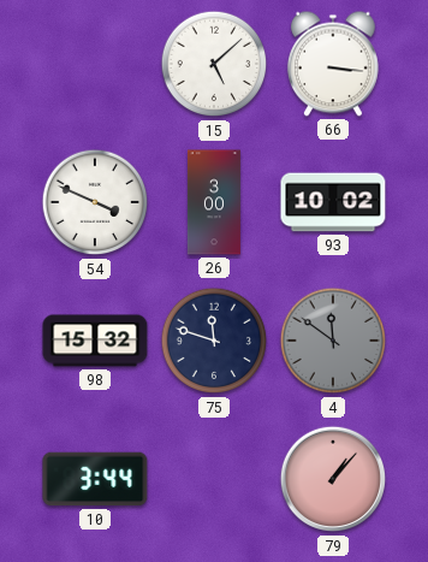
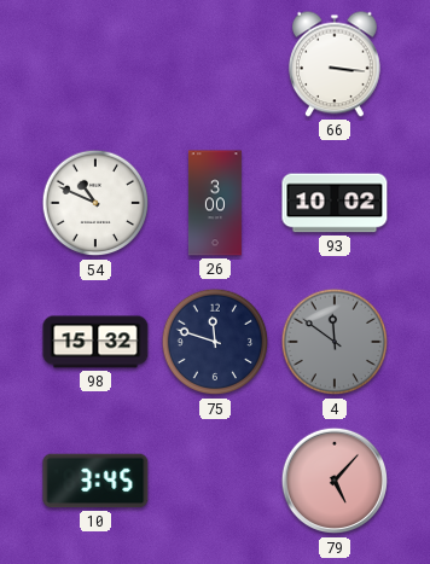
15: 5:08 -> none (214, 64)
54: 3:49 -> 10:49 (95, 203)
10: 3:44 -> 3:45 (95, 481)
79: 1:07 -> 5:07 (335, 481)
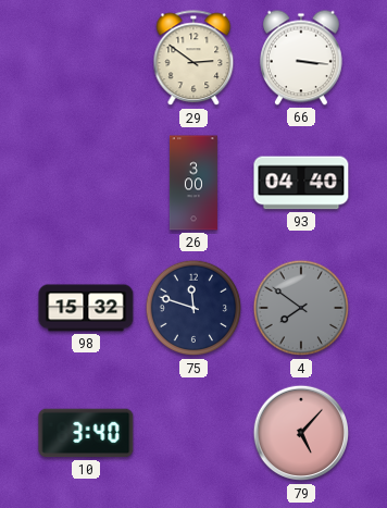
29: none -> 2:51 (193, 59)
54: 10:49 -> none (95, 203)
93: 10:02 -> 04:40 (301, 183)
4: 11:51 -> 7:51 (301, 308)
10: 3:45 -> 3:40 (86, 433)
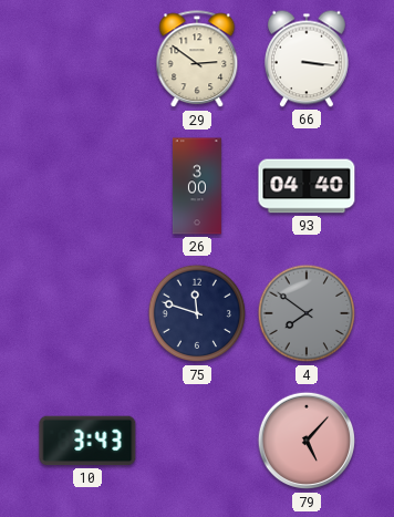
98: 15:32 -> none (86, 308)
10: 3:40 -> 3:43 (87, 441)
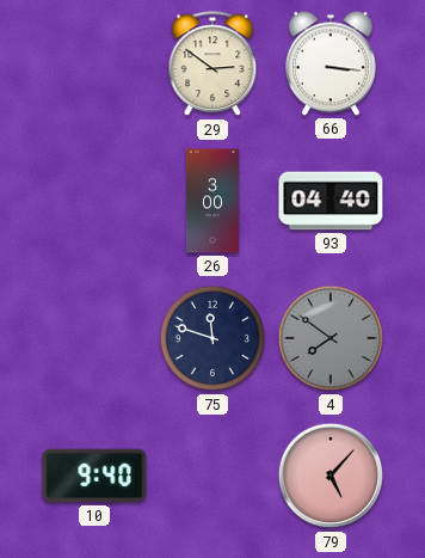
10: 3:43 -> 9:40 (94, 476)
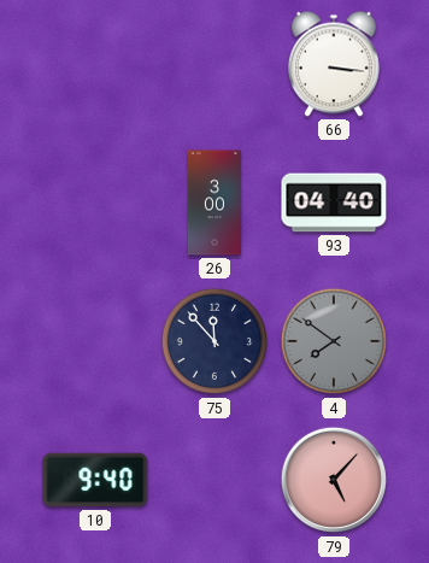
29: 2:51 -> none (213, 65)
75: 11:48 -> 11:53 (214, 341)
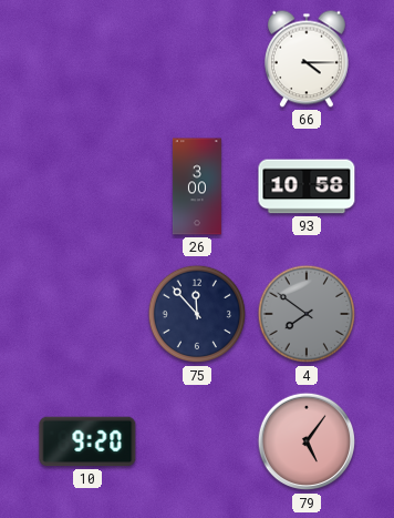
66: 3:16 -> 4:15 (307, 59)
93: 04:40 -> 10:58 (307, 186)
10: 9:40 -> 9:20 (87, 441)
79: 5:07 -> 5:06 (307, 441)
